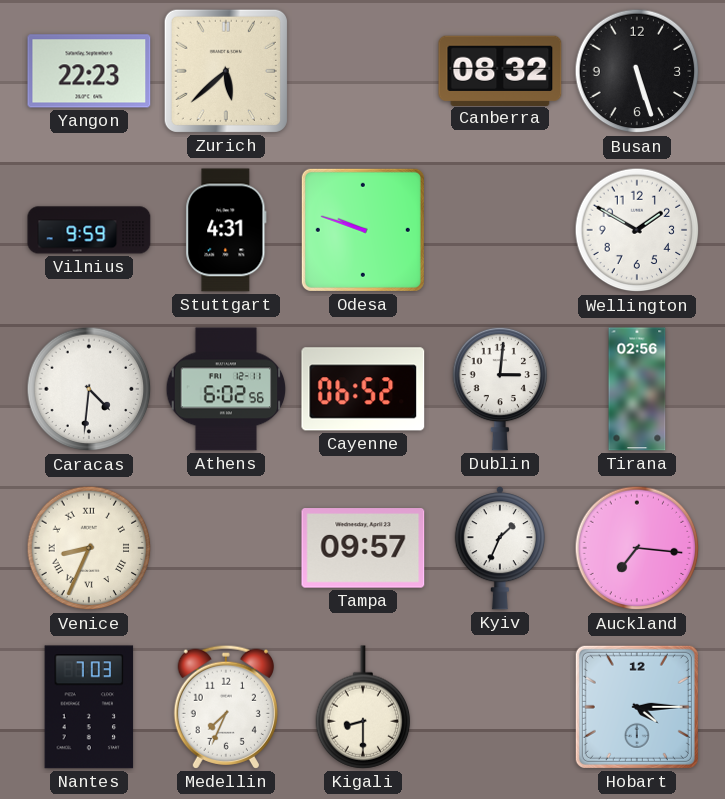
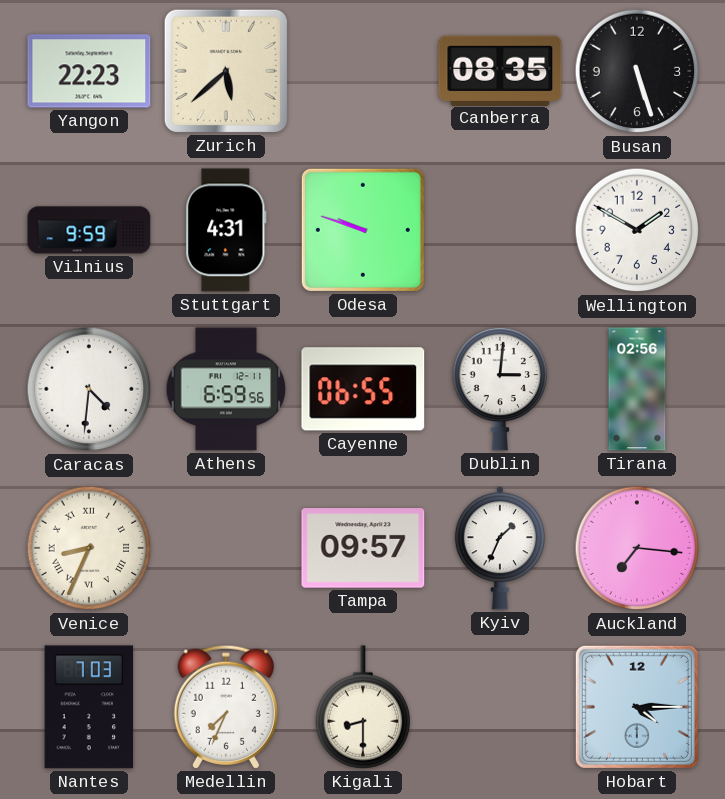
Canberra: 08:32 -> 08:35 (500, 70)
Athens: 6:02 -> 6:59 (226, 389)
Cayenne: 06:52 -> 06:55 (363, 389)
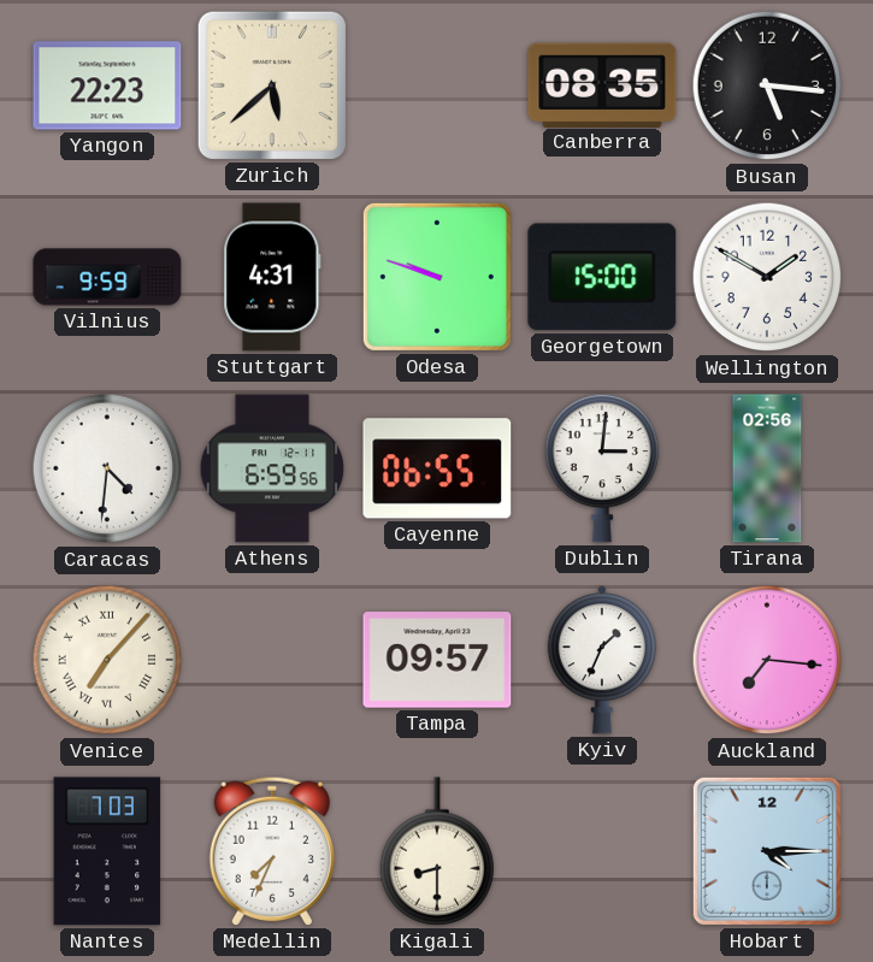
Busan: 5:27 -> 5:16 (767, 85)
Georgetown: none -> 15:00 (602, 277)
Venice: 8:34 -> 7:07 (107, 660)
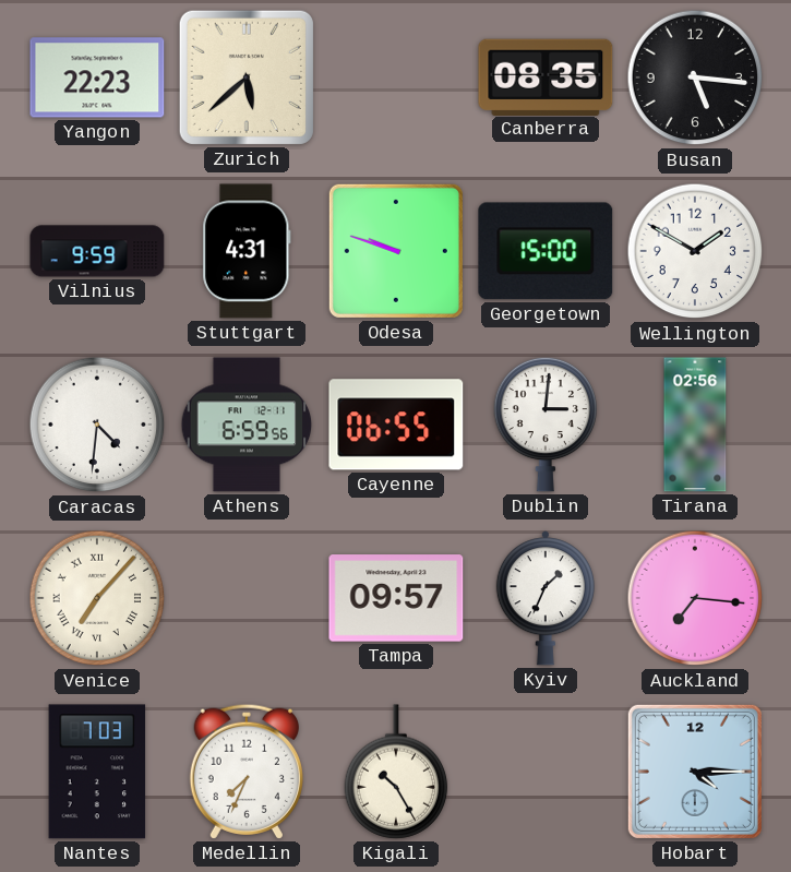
Kigali: 8:30 -> 10:25 (396, 772)
